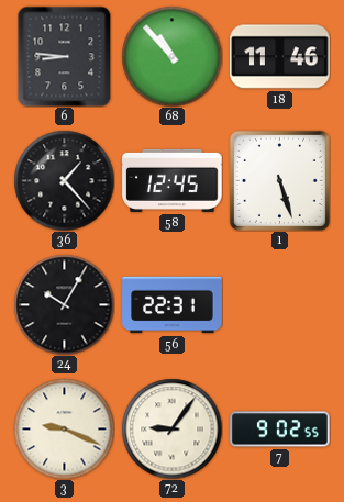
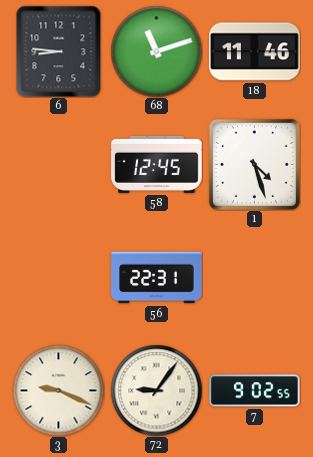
68: 10:53 -> 11:12 (156, 51)
36: 1:23 -> none (64, 180)
1: 5:27 -> 4:27 (254, 164)
24: 10:05 -> none (64, 304)
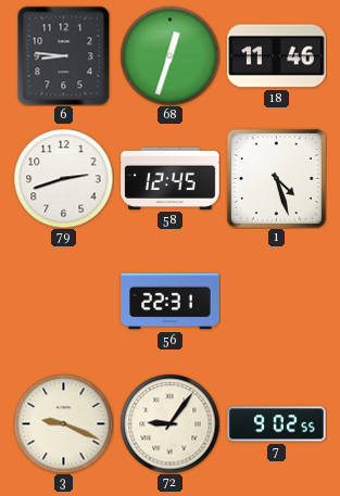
68: 11:12 -> 12:33 (169, 55)
79: none -> 2:42 (63, 178)
